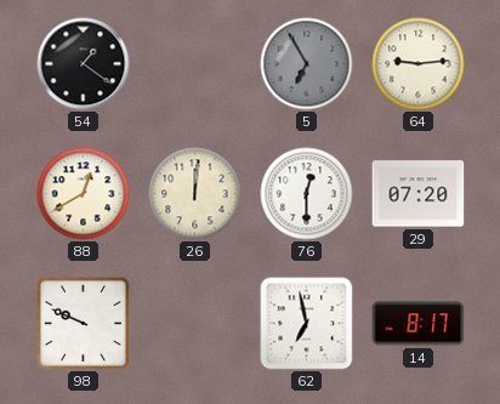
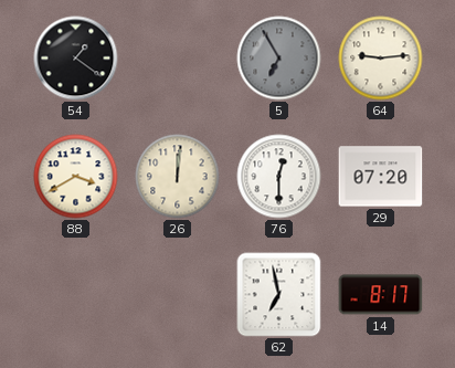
88: 12:40 -> 3:40 (76, 177)
98: 9:49 -> none (83, 323)
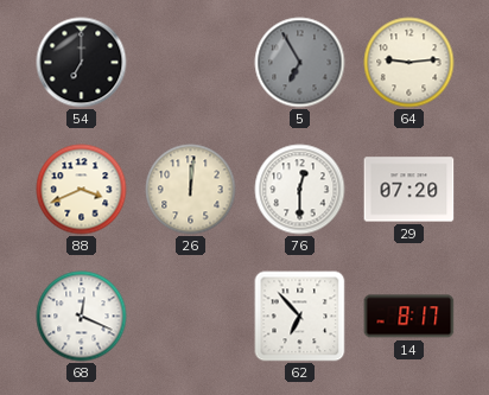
54: 1:21 -> 7:00 (82, 63)
88: 3:40 -> 3:41 (82, 190)
68: none -> 12:19 (82, 317)
62: 6:58 -> 6:53 (300, 317)
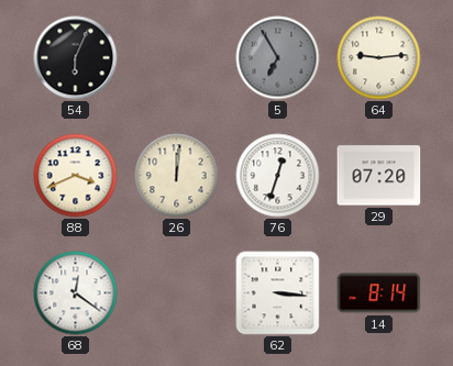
54: 7:00 -> 6:04 (76, 58)
76: 12:30 -> 12:33 (278, 176)
68: 12:19 -> 12:21 (76, 293)
62: 6:53 -> 3:16 (278, 293)
14: 8:17 -> 8:14 (379, 293)
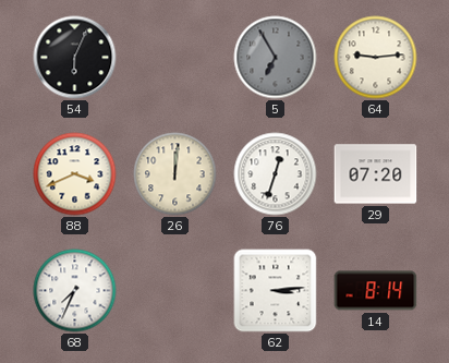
68: 12:21 -> 7:34 (75, 291)
62: 3:16 -> 3:14 (276, 291)
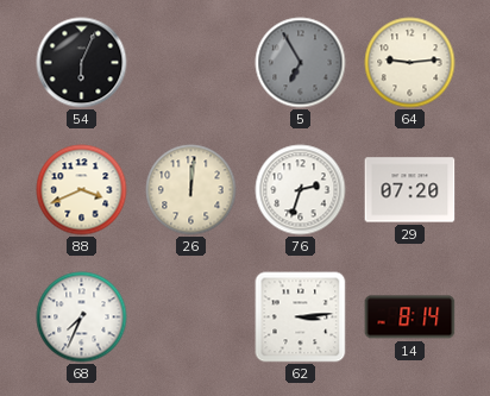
76: 12:33 -> 2:33 (301, 190)
